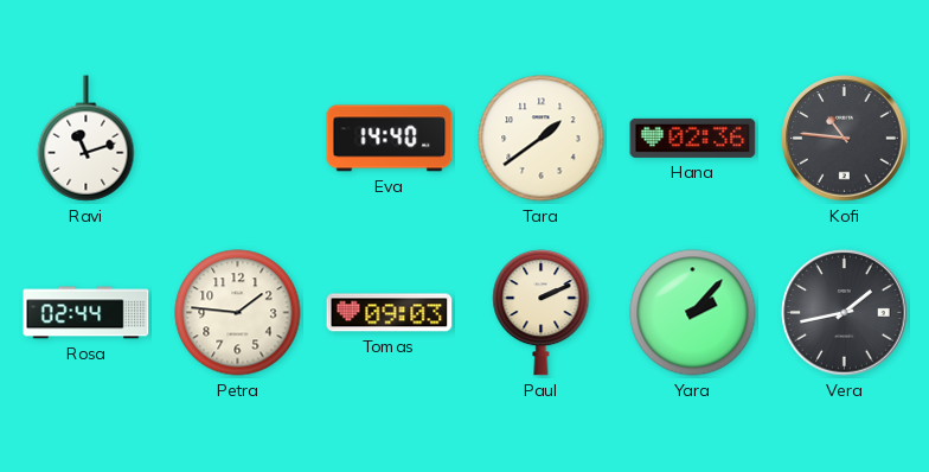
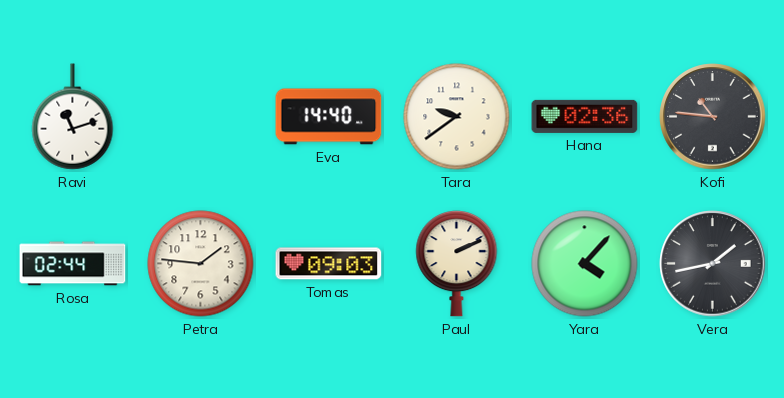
Tara: 1:39 -> 9:39 (457, 117)
Yara: 2:07 -> 4:07 (585, 264)
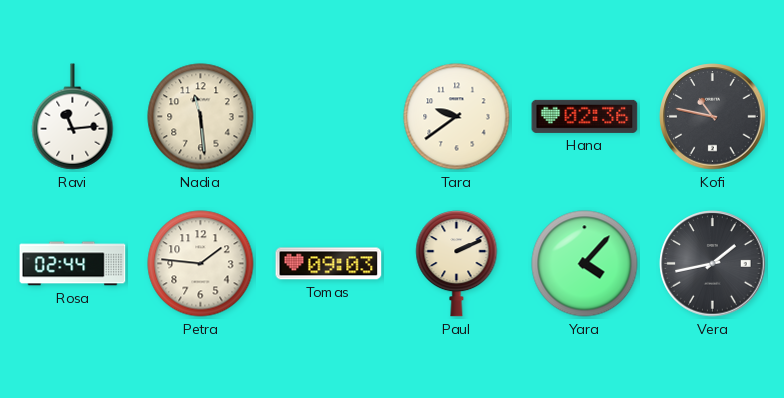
Ravi: 11:12 -> 11:14 (73, 117)
Nadia: none -> 11:29 (201, 117)
Eva: 14:40 -> none (329, 117)
Kofi: 10:46 -> 10:47 (713, 117)
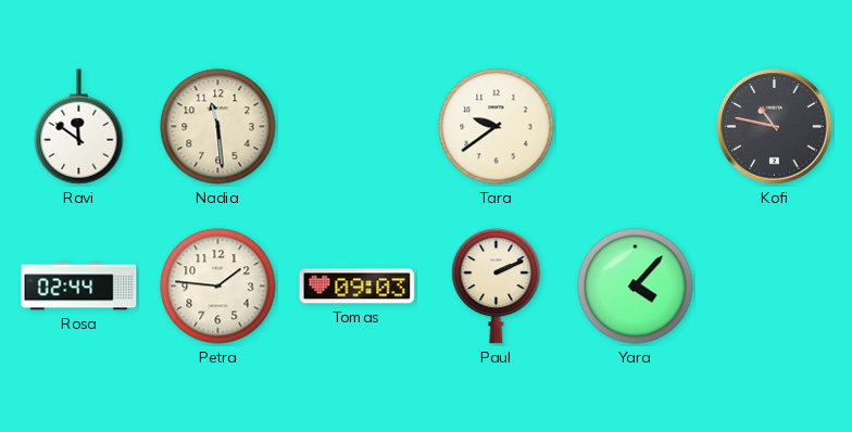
Ravi: 11:14 -> 11:51 (79, 127)
Hana: 02:36 -> none (585, 116)
Vera: 1:43 -> none (713, 264)
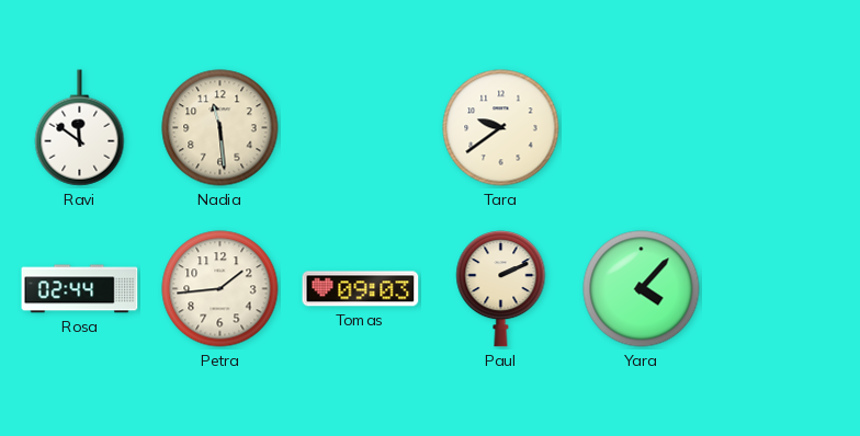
Kofi: 10:47 -> none (775, 127)
Petra: 1:46 -> 1:44 (220, 289)
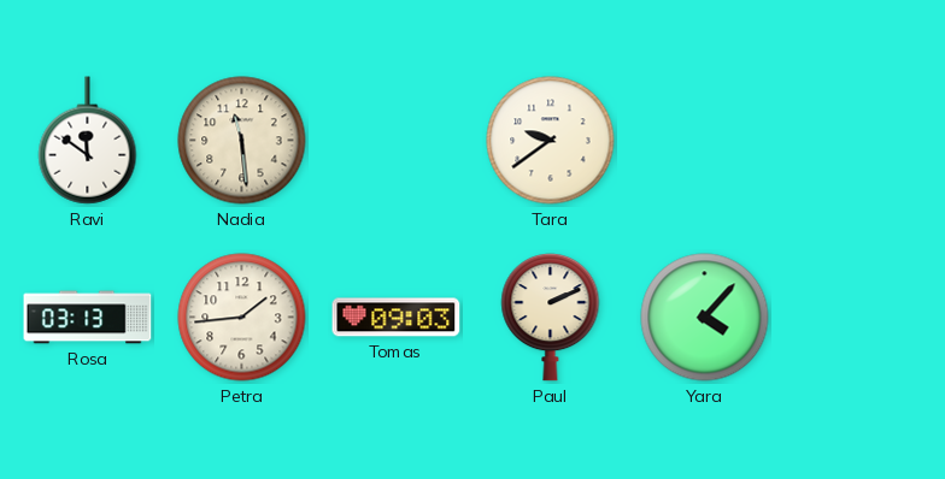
Rosa: 02:44 -> 03:13 (88, 318)
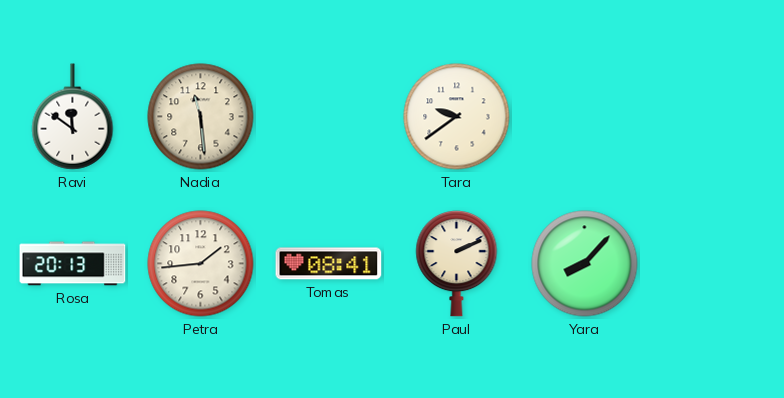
Rosa: 03:13 -> 20:13 (73, 264)
Tomas: 09:03 -> 08:41 (329, 264)
Yara: 4:07 -> 8:07 (585, 264)
